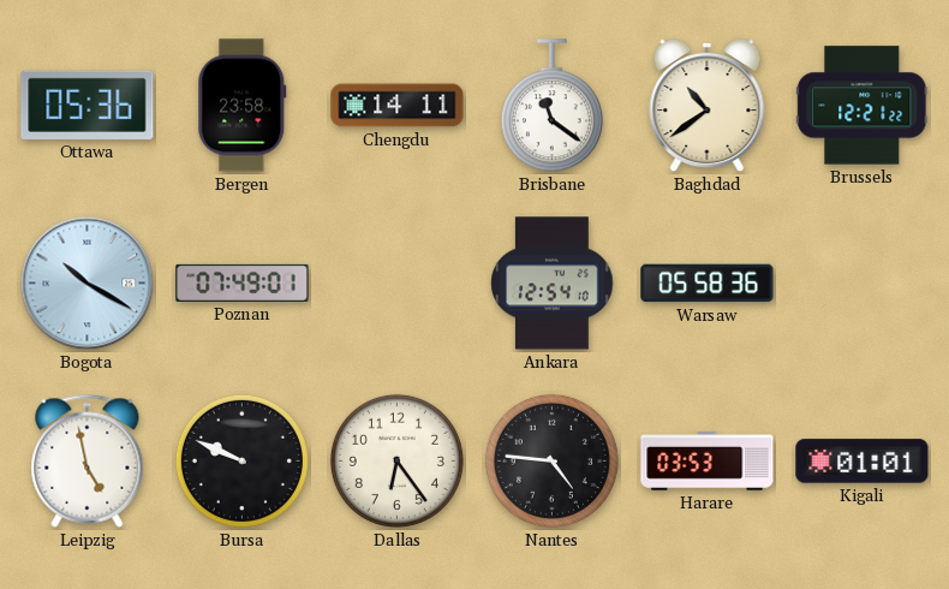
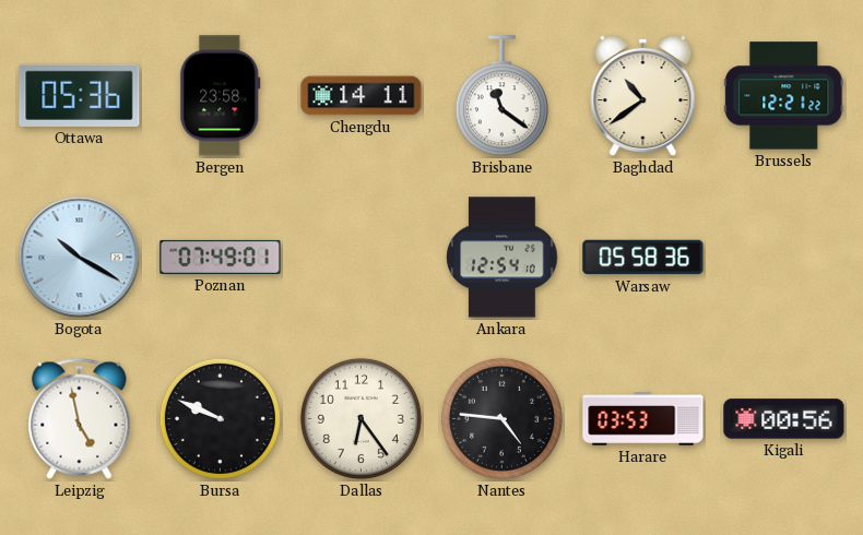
Kigali: 01:01 -> 00:56 (784, 419)
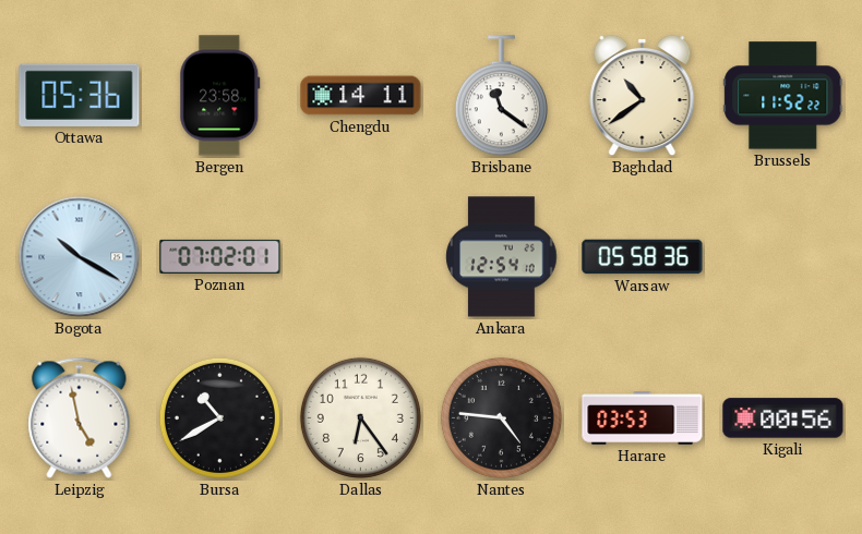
Brussels: 12:21 -> 11:52 (783, 96)
Poznan: 07:49 -> 07:02 (220, 256)
Bursa: 9:49 -> 10:40 (219, 417)
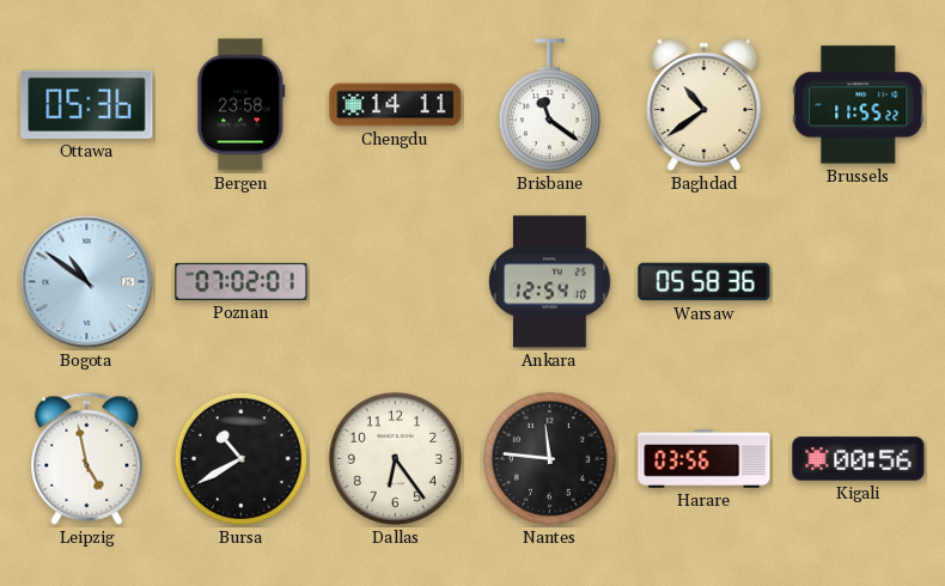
Brussels: 11:52 -> 11:55 (859, 105)
Bogota: 10:20 -> 10:51 (87, 282)
Nantes: 4:46 -> 11:46 (549, 458)
Harare: 03:53 -> 03:56 (705, 459)
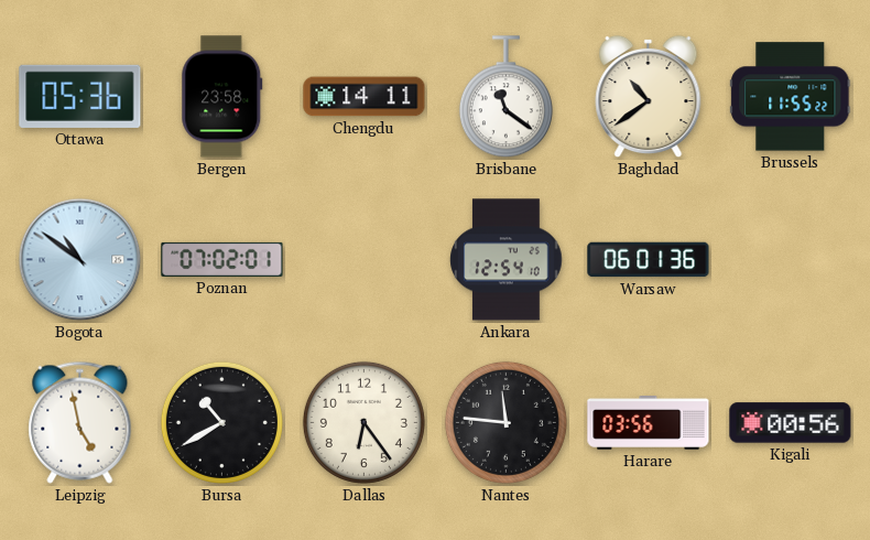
Warsaw: 05:58 -> 06:01 (649, 260)
